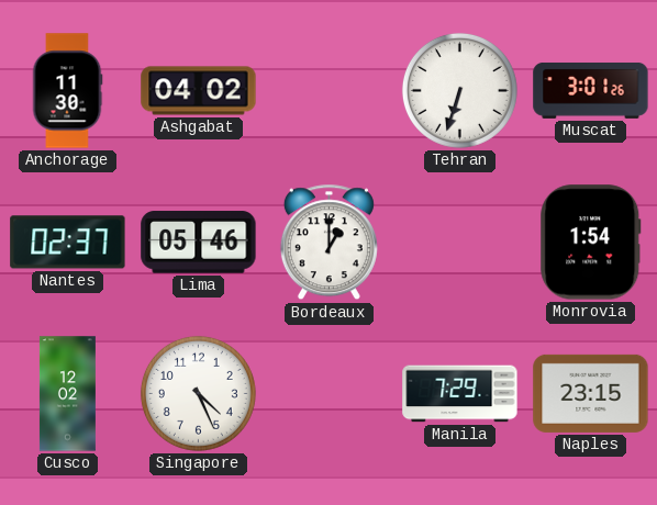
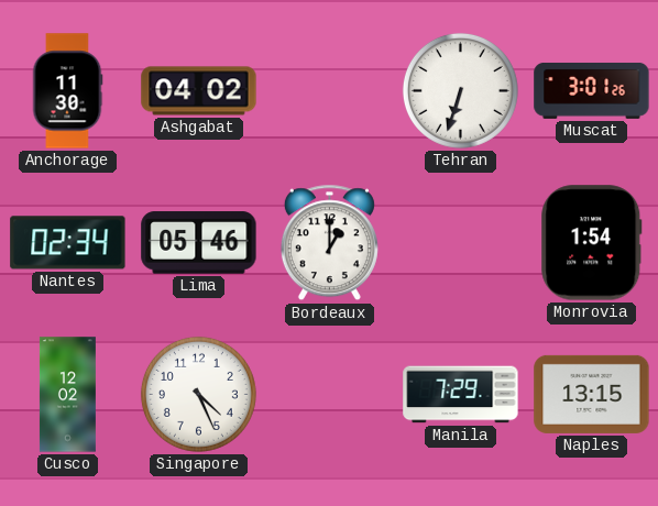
Nantes: 02:37 -> 02:34 (68, 243)
Naples: 23:15 -> 13:15 (592, 394)
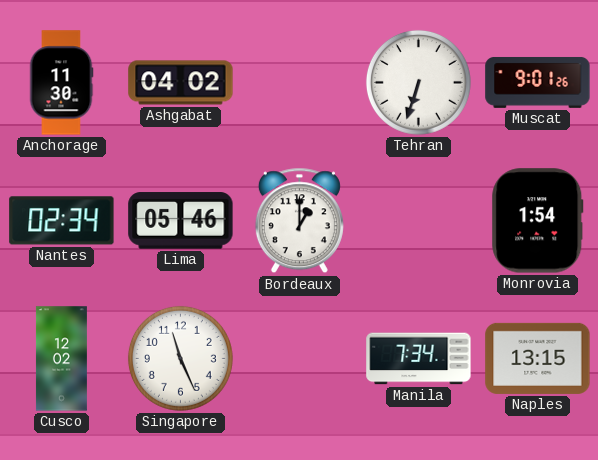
Muscat: 3:01 -> 9:01 (538, 82)
Singapore: 4:26 -> 11:26 (180, 358)
Manila: 7:29 -> 7:34 (419, 359)
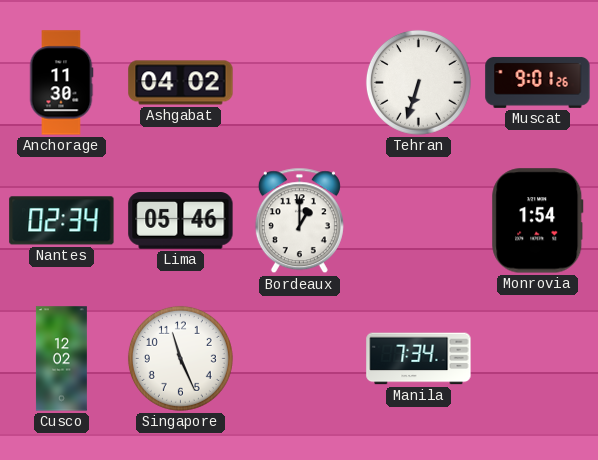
Naples: 13:15 -> none (538, 358)
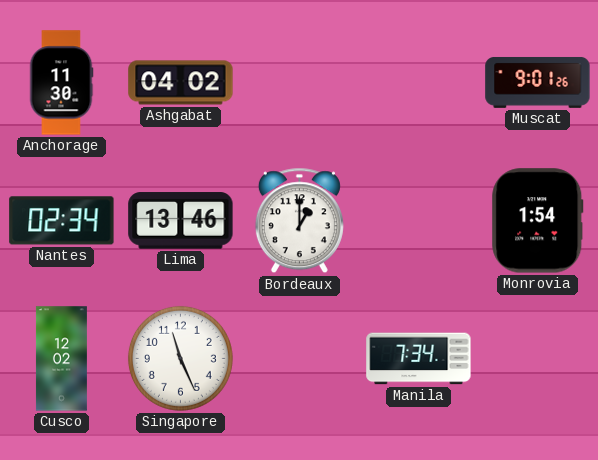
Tehran: 6:33 -> none (418, 82)
Lima: 05:46 -> 13:46 (181, 221)
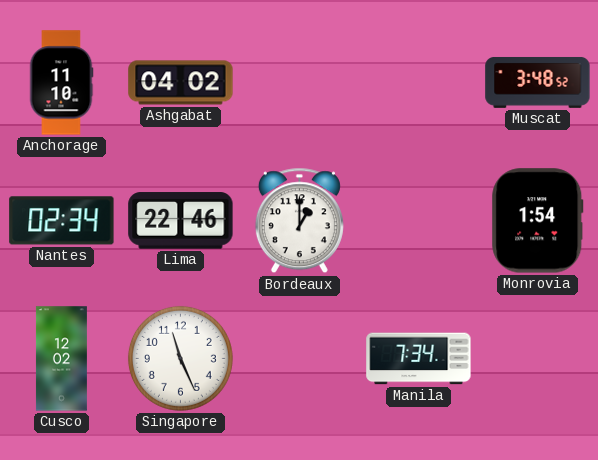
Anchorage: 11:30 -> 11:10 (61, 83)
Muscat: 9:01 -> 3:48 (538, 82)
Lima: 13:46 -> 22:46 (181, 221)
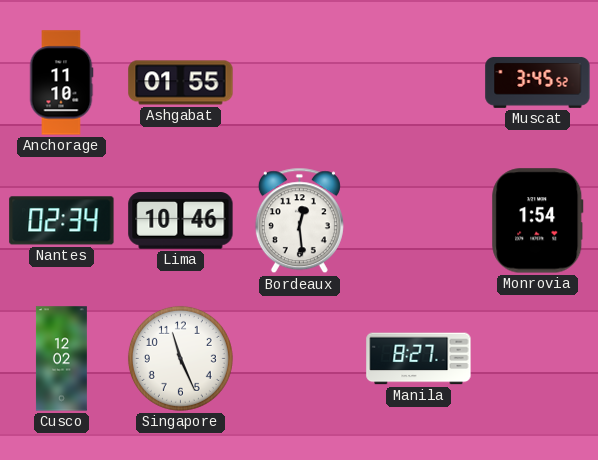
Ashgabat: 04:02 -> 01:55 (181, 83)
Muscat: 3:48 -> 3:45 (538, 82)
Lima: 22:46 -> 10:46 (181, 221)
Bordeaux: 1:00 -> 12:29 (299, 221)
Manila: 7:34 -> 8:27 (419, 359)
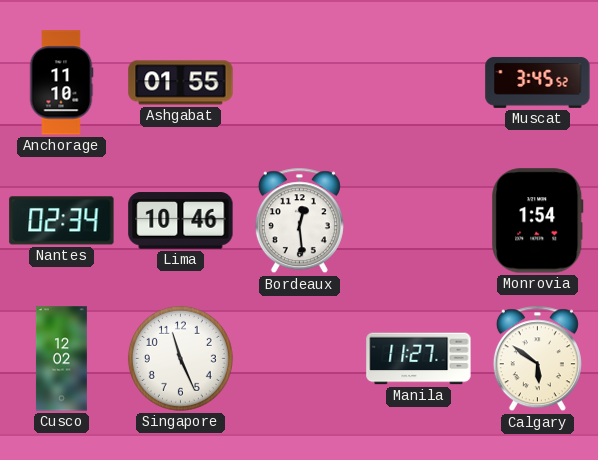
Manila: 8:27 -> 11:27 (419, 359)
Calgary: none -> 5:51 (537, 359)
